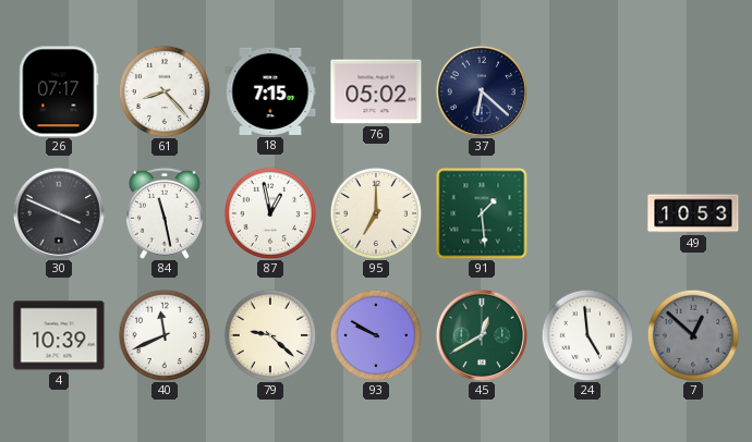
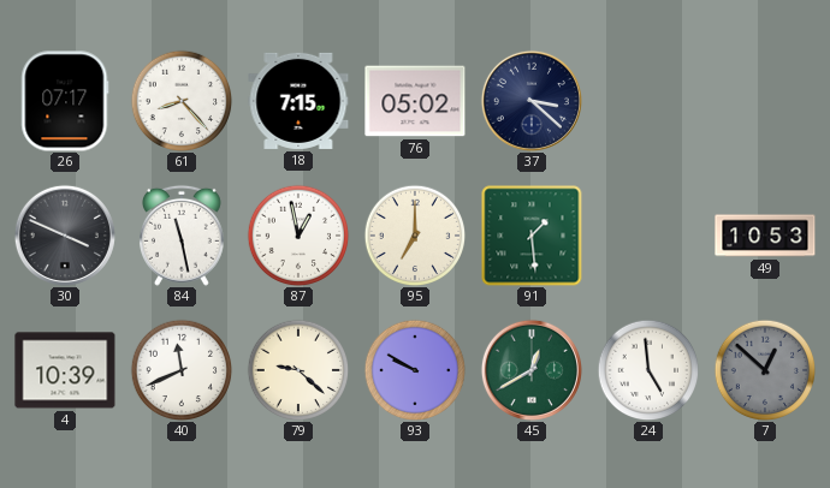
37: 6:22 -> 3:22 (532, 101)
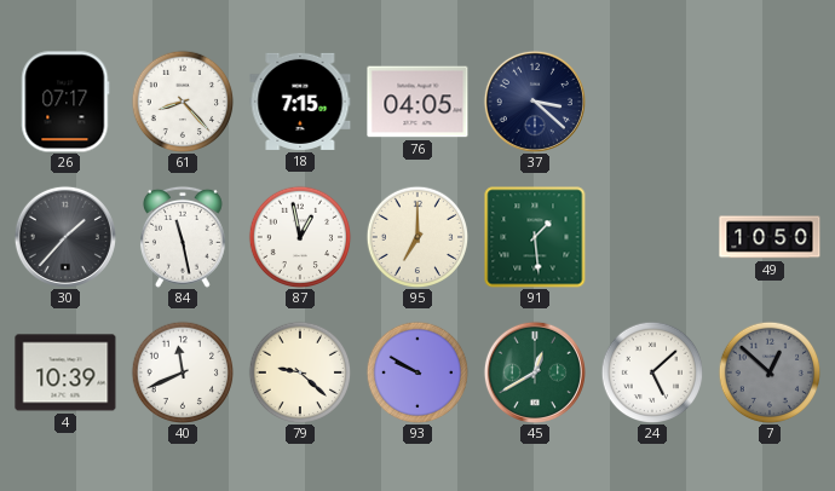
76: 05:02 -> 04:05 (417, 102)
30: 3:49 -> 1:37 (65, 237)
49: 10:53 -> 10:50 (770, 237)
24: 4:59 -> 5:08 (652, 372)
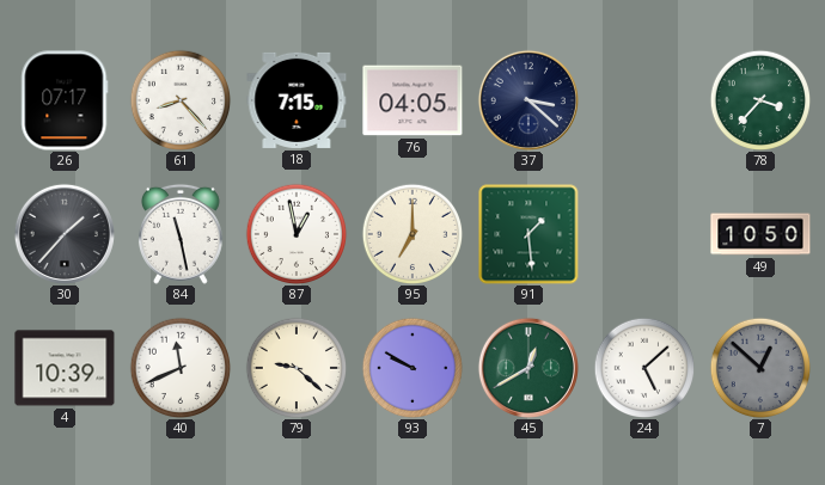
78: none -> 3:37 (760, 100)
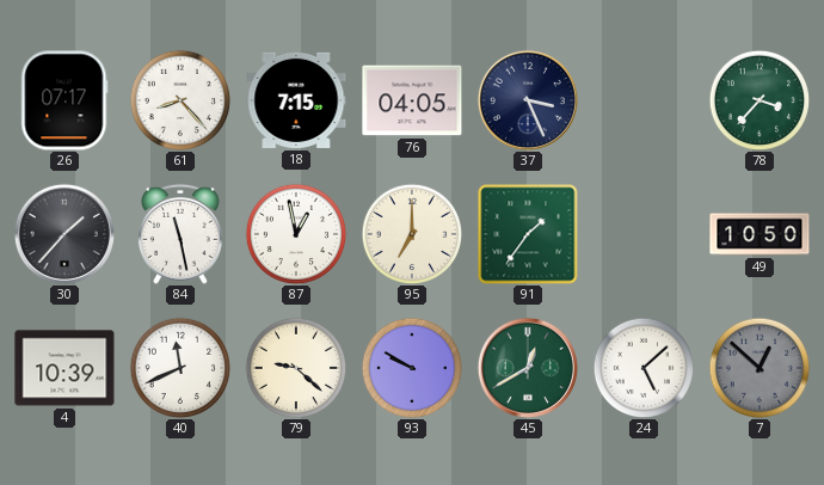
37: 3:22 -> 3:26 (528, 100)
91: 1:29 -> 1:36 (528, 234)
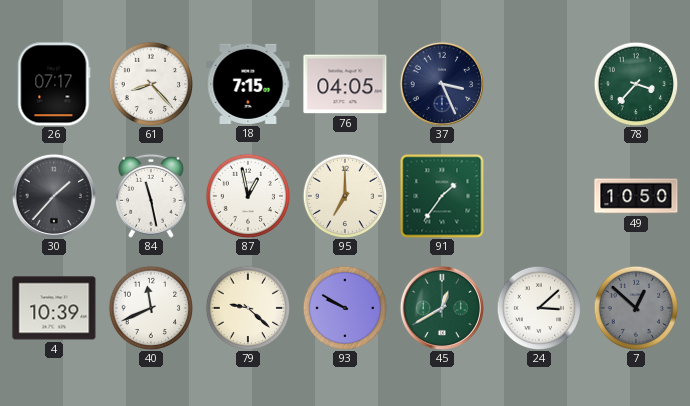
24: 5:08 -> 3:08 (539, 308)
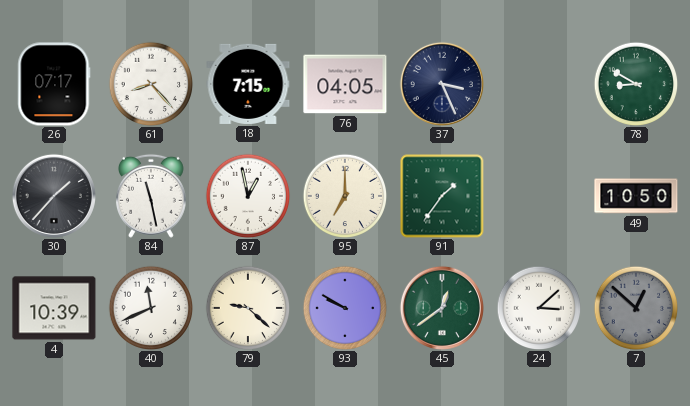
78: 3:37 -> 8:50 (636, 84)
45: 12:40 -> 12:39 (442, 308)
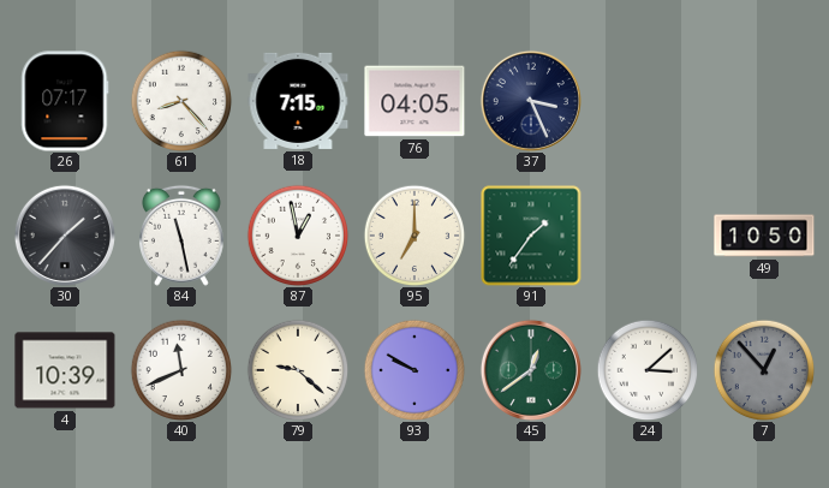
78: 8:50 -> none (636, 84)
7: 12:52 -> 12:53 (764, 370)
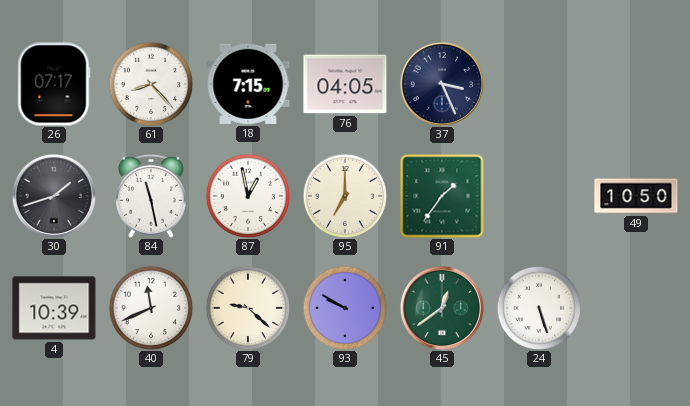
30: 1:37 -> 1:42 (54, 196)
24: 3:08 -> 5:27 (539, 308)
7: 12:53 -> none (764, 370)
